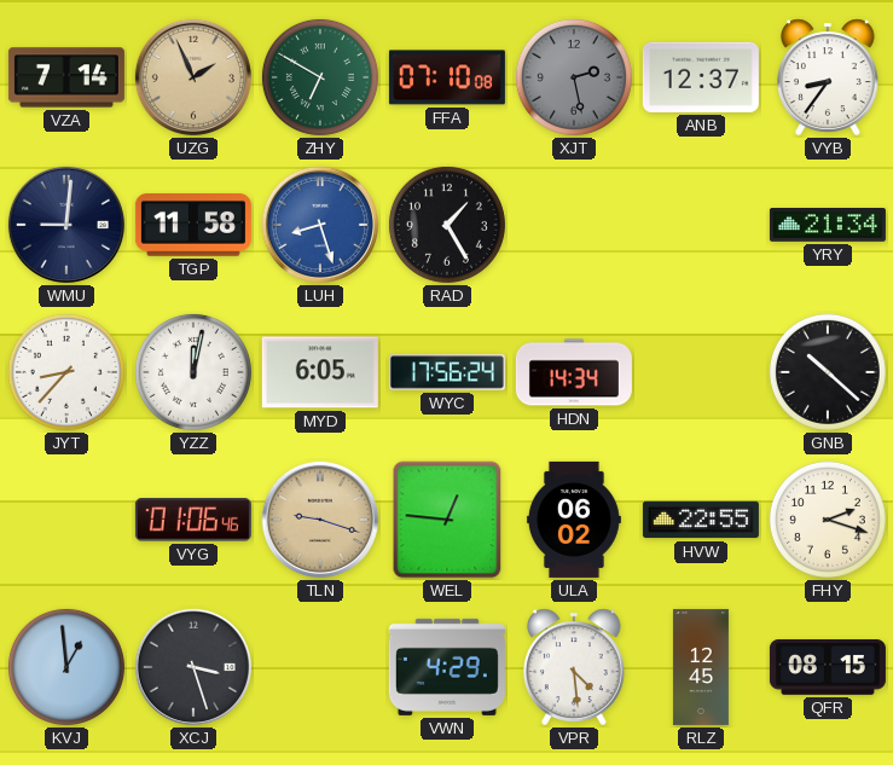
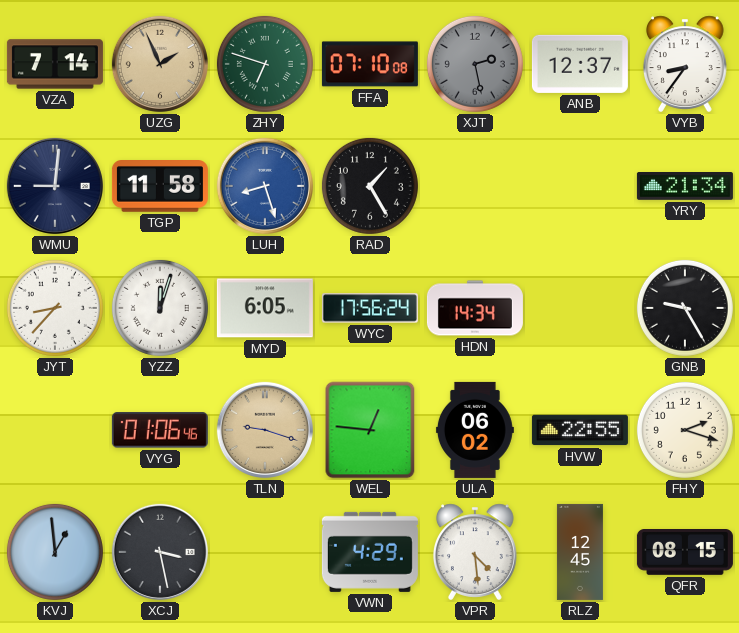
ZHY: 6:50 -> 6:48 (265, 64)
YZZ: 12:02 -> 12:03 (160, 308)
GNB: 10:22 -> 9:25 (685, 308)
XCJ: 3:27 -> 3:28 (160, 552)
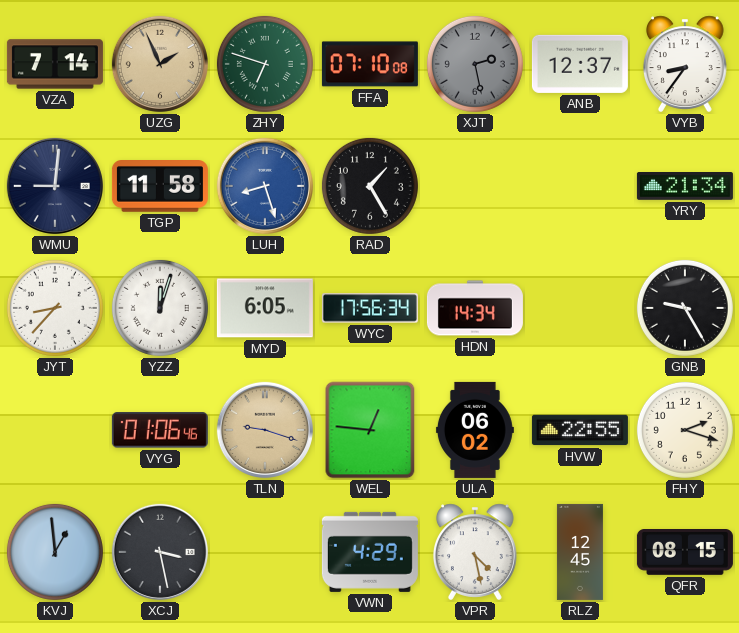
WYC: 17:56:24 -> 17:56:34 (370, 308)
VPR: 4:29 -> 4:28 (475, 552)
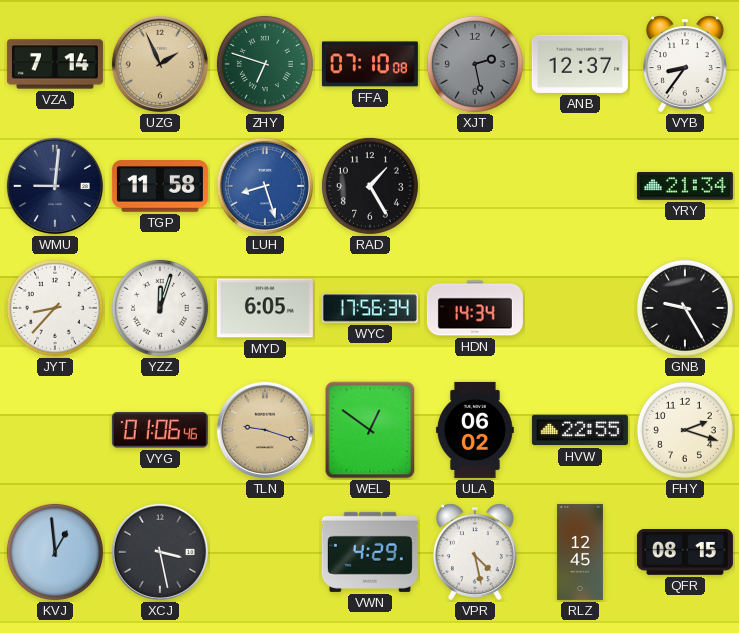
WEL: 12:46 -> 12:51 (370, 430)
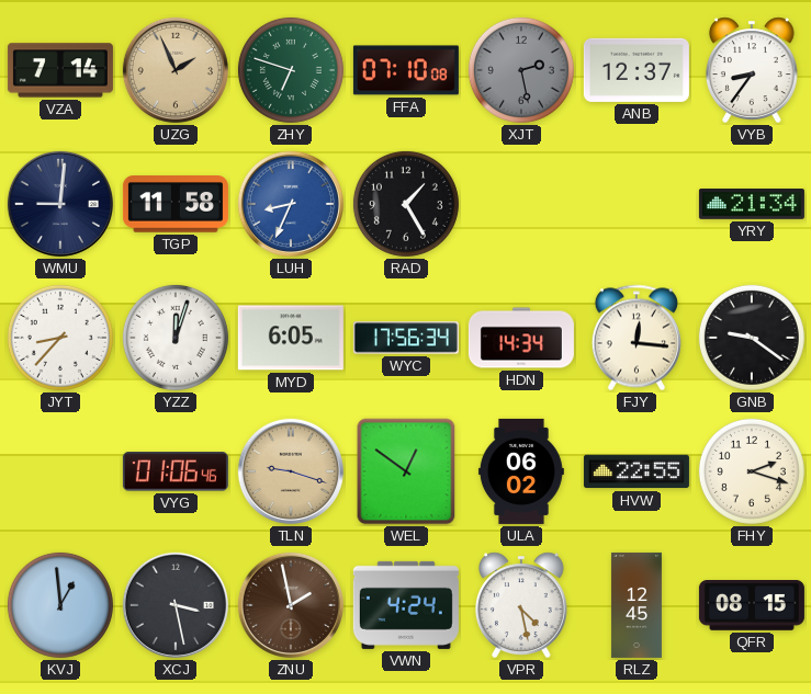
LUH: 8:27 -> 8:34 (291, 204)
FJY: none -> 12:16 (637, 338)
GNB: 9:25 -> 9:21 (752, 338)
ZNU: none -> 1:58 (291, 605)
VWN: 4:29 -> 4:24 (406, 605)
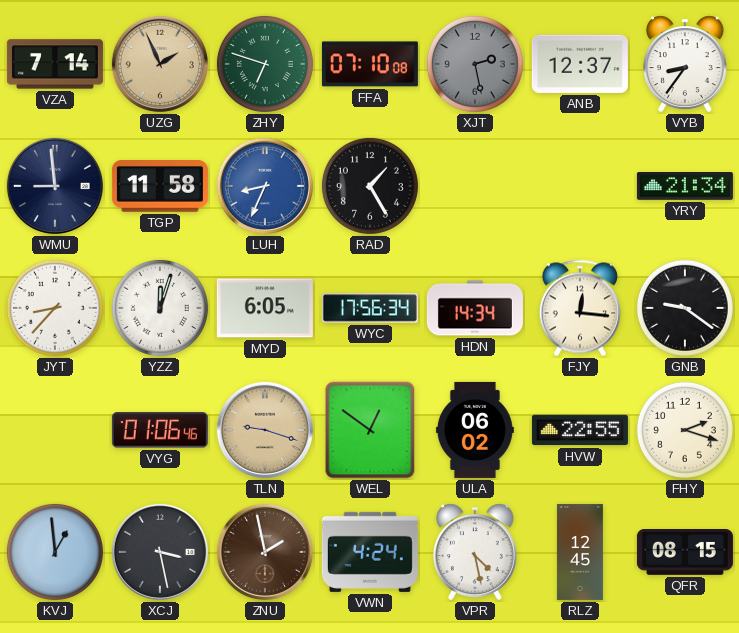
WMU: 9:01 -> 8:59 (55, 186)
